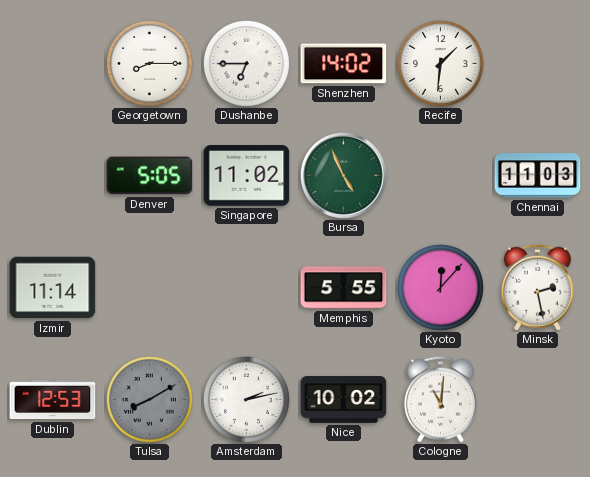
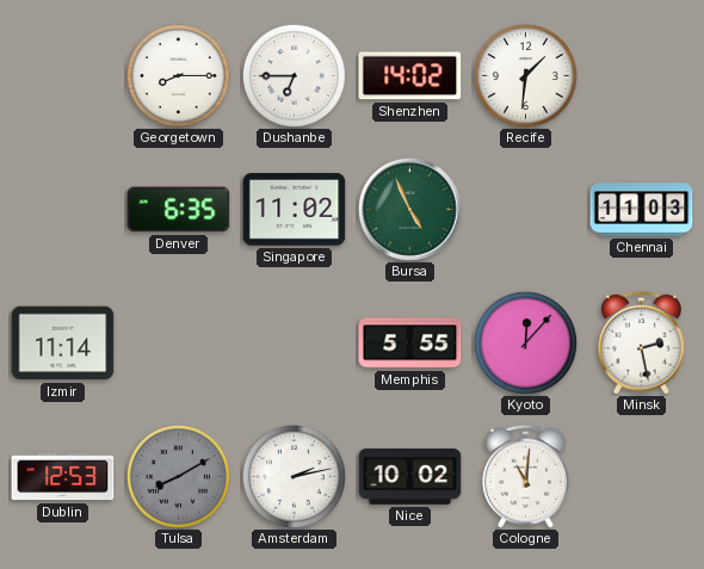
Denver: 5:05 -> 6:35 (179, 210)
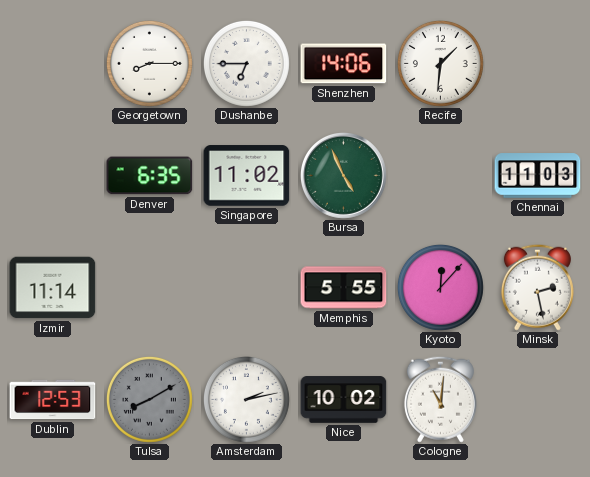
Shenzhen: 14:02 -> 14:06 (344, 64)
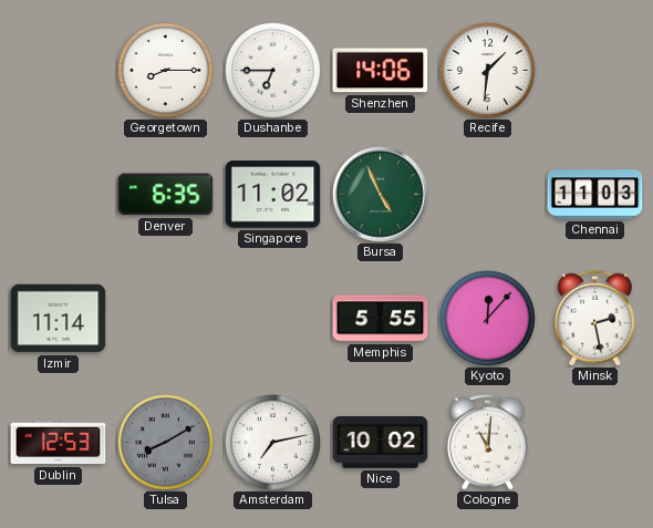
Amsterdam: 2:13 -> 7:13 (272, 442)
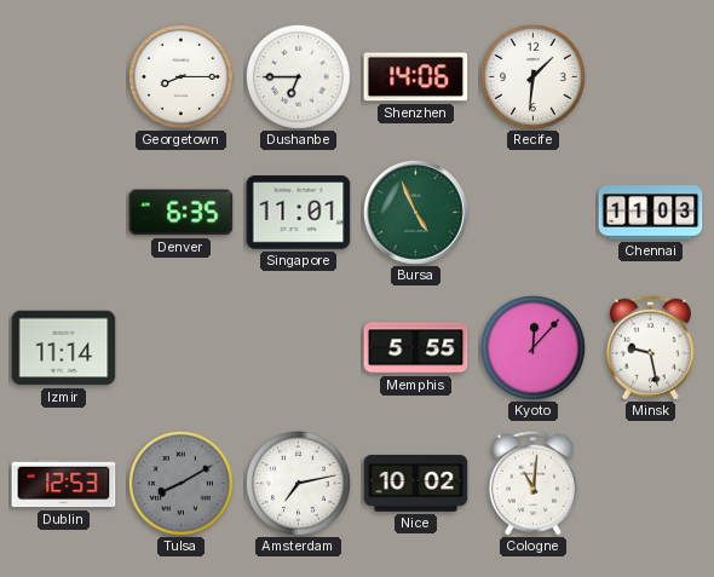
Singapore: 11:02 -> 11:01 (299, 213)
Minsk: 2:28 -> 9:28 (650, 347)
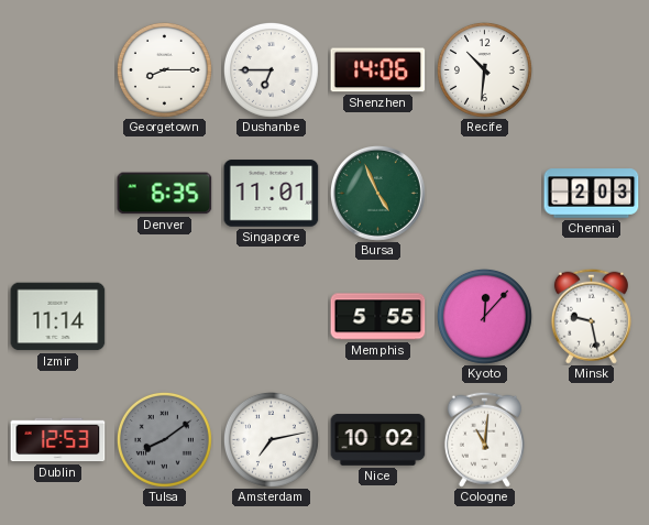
Recife: 1:31 -> 10:31 (484, 69)
Chennai: 11:03 -> 2:03 (592, 194)
Tulsa: 8:10 -> 8:09 (164, 439)
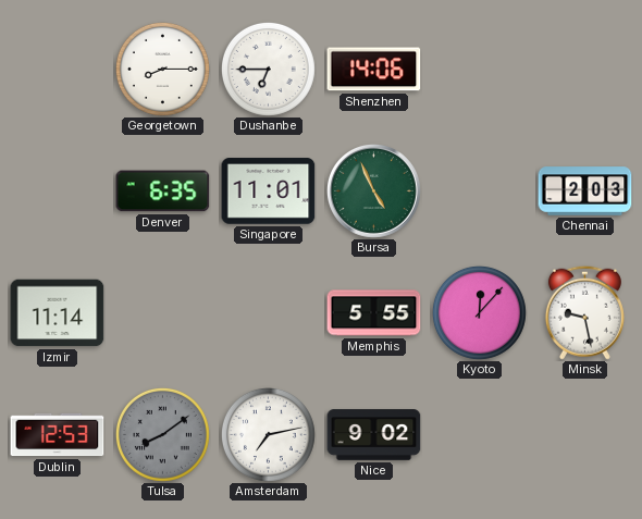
Recife: 10:31 -> none (484, 69)
Nice: 10:02 -> 9:02 (374, 435)
Cologne: 11:01 -> none (484, 439)
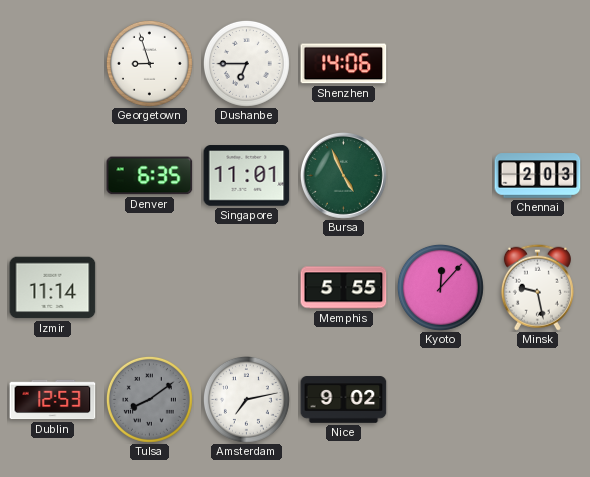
Georgetown: 8:15 -> 8:57 (149, 63)
